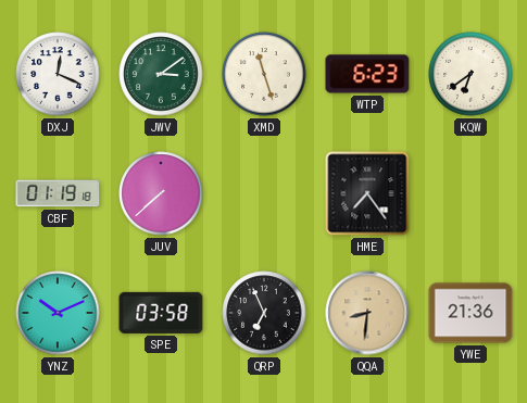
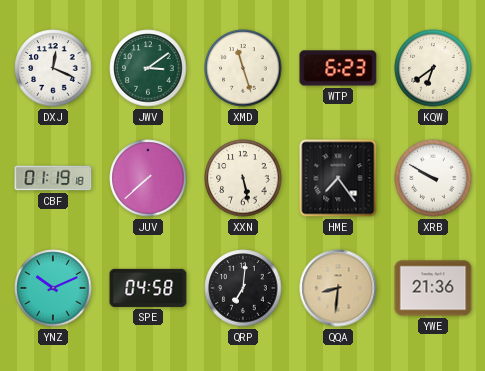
XXN: none -> 5:28 (243, 178)
XRB: none -> 9:50 (433, 178)
SPE: 03:58 -> 04:58 (148, 288)
QRP: 6:56 -> 7:01 (243, 288)
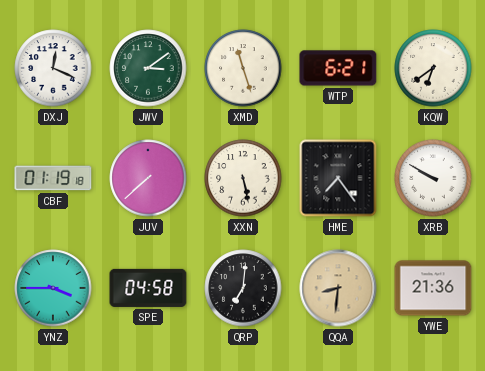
WTP: 6:23 -> 6:21 (338, 68)
YNZ: 10:11 -> 3:45 (53, 288)
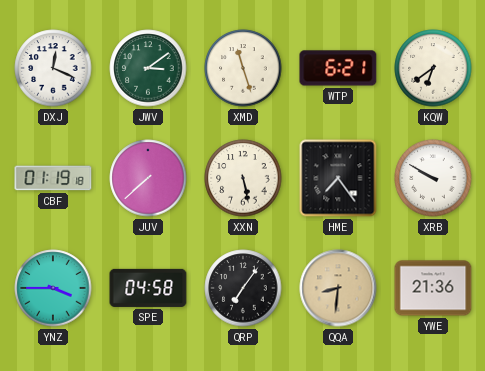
QRP: 7:01 -> 7:06 (243, 288)
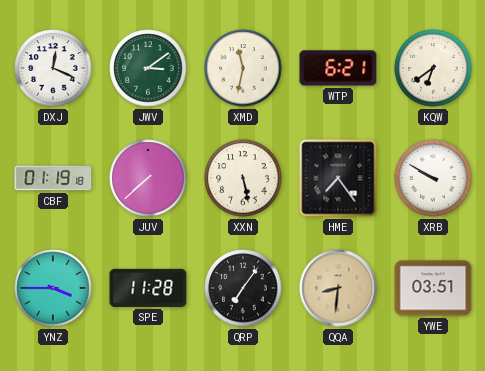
XMD: 11:27 -> 11:32 (243, 68)
SPE: 04:58 -> 11:28 (148, 288)
YWE: 21:36 -> 03:51 (433, 288)
